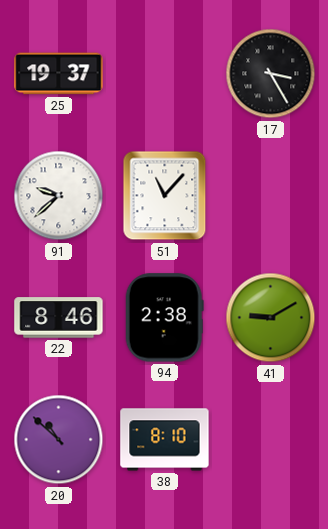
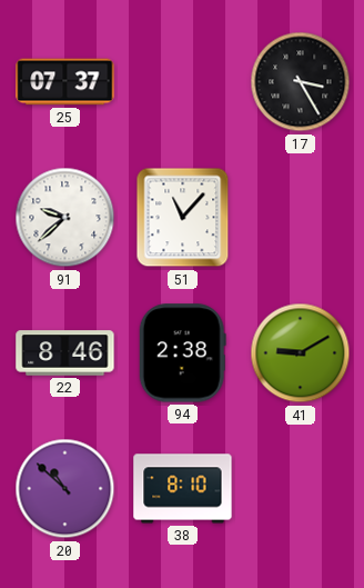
25: 19:37 -> 07:37 (65, 82)
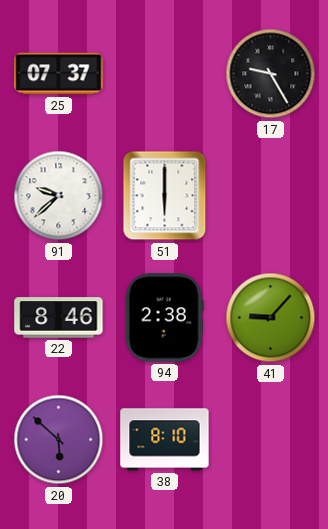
17: 3:25 -> 9:25 (271, 74)
51: 11:07 -> 6:00 (165, 196)
41: 9:10 -> 9:07 (271, 318)
20: 10:52 -> 5:52 (59, 440)
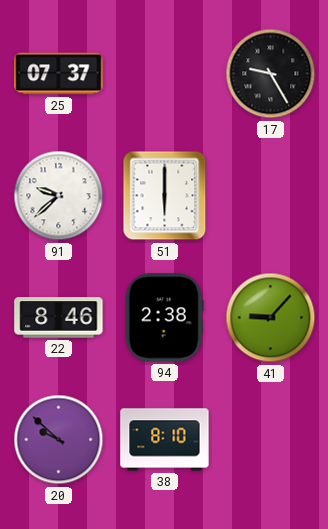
20: 5:52 -> 9:52 (59, 440)
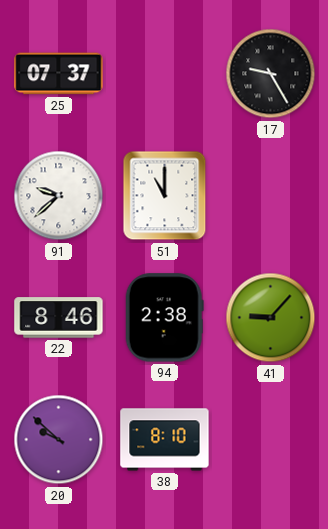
51: 6:00 -> 11:00 (165, 196)
